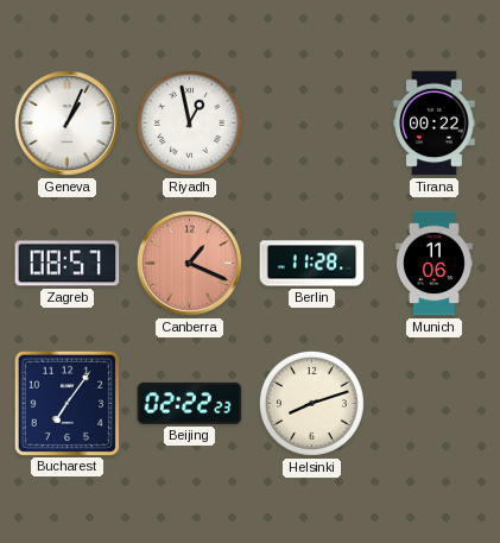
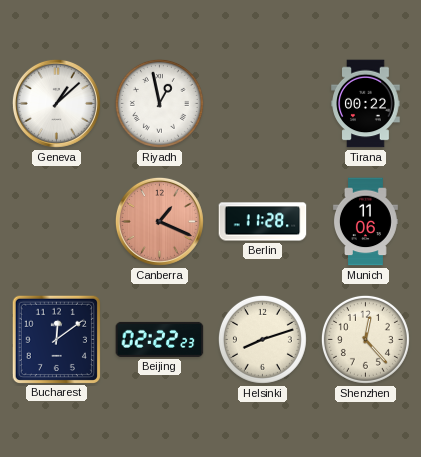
Geneva: 1:04 -> 1:08 (56, 103)
Zagreb: 08:57 -> none (68, 264)
Bucharest: 7:06 -> 12:09 (56, 339)
Shenzhen: none -> 12:23 (365, 339)
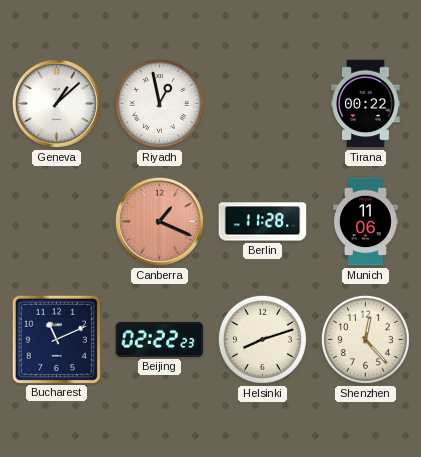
Bucharest: 12:09 -> 11:11 (56, 339)
